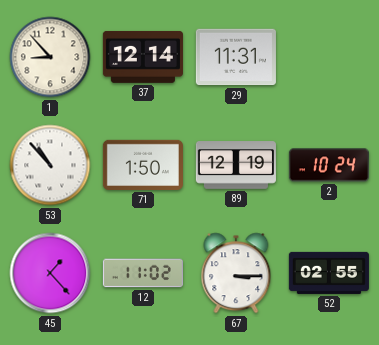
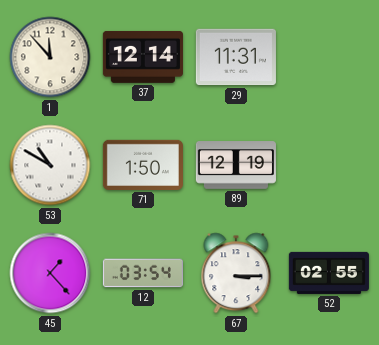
1: 8:53 -> 11:53 (50, 57)
53: 10:53 -> 10:50 (50, 165)
2: 10:24 -> none (329, 165)
12: 11:02 -> 03:54 (143, 273)
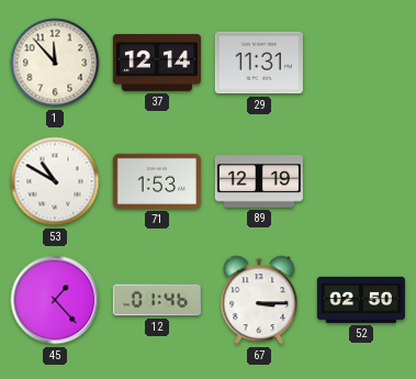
71: 1:50 -> 1:53 (157, 181)
12: 03:54 -> 01:46 (157, 300)
52: 02:55 -> 02:50 (361, 300)
